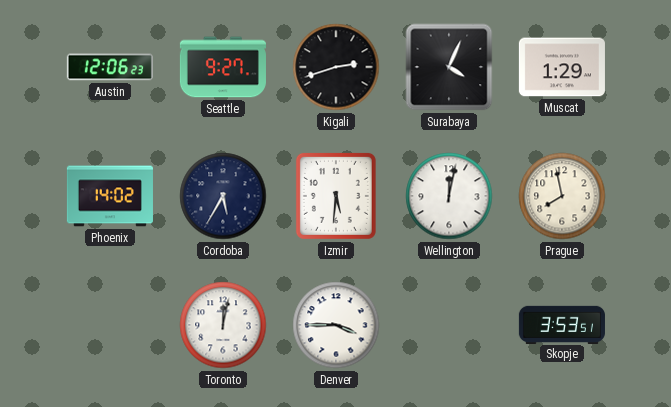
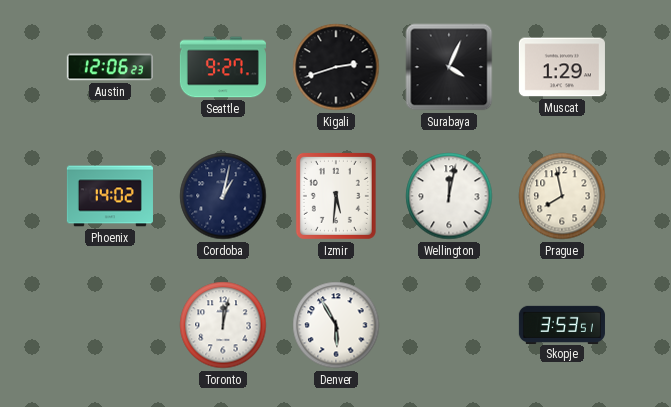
Cordoba: 5:35 -> 1:02 (223, 196)
Denver: 3:45 -> 5:55 (336, 325)
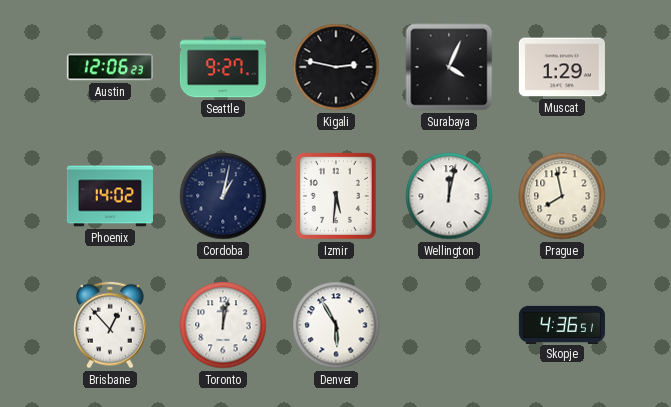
Kigali: 2:42 -> 2:47 (336, 67)
Brisbane: none -> 12:53 (110, 325)
Skopje: 3:53 -> 4:36 (562, 324)
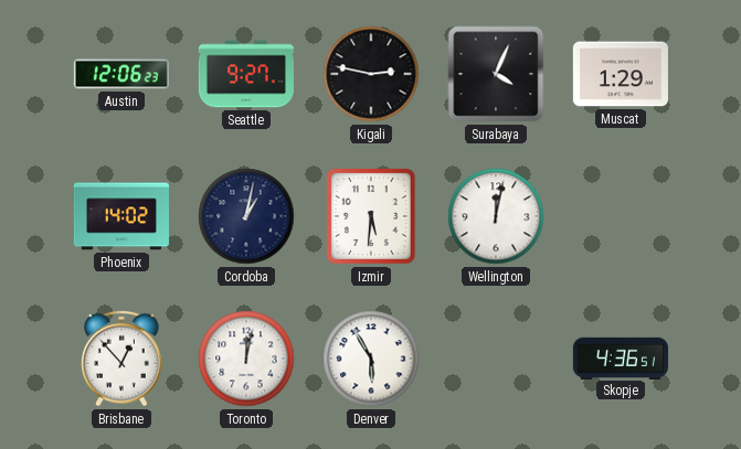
Prague: 7:58 -> none (562, 196)
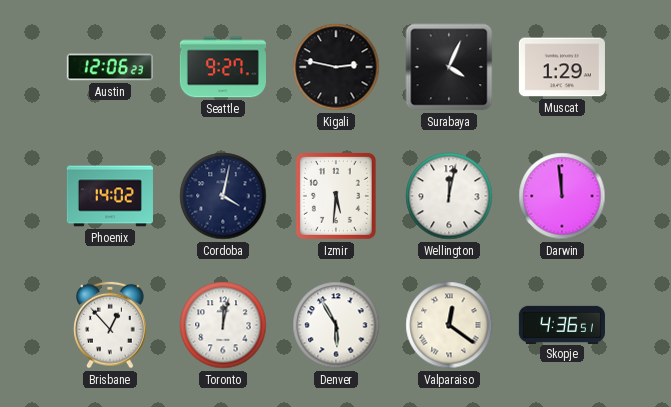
Cordoba: 1:02 -> 4:02 (223, 196)
Darwin: none -> 11:59 (562, 196)
Valparaiso: none -> 12:21 (449, 325)
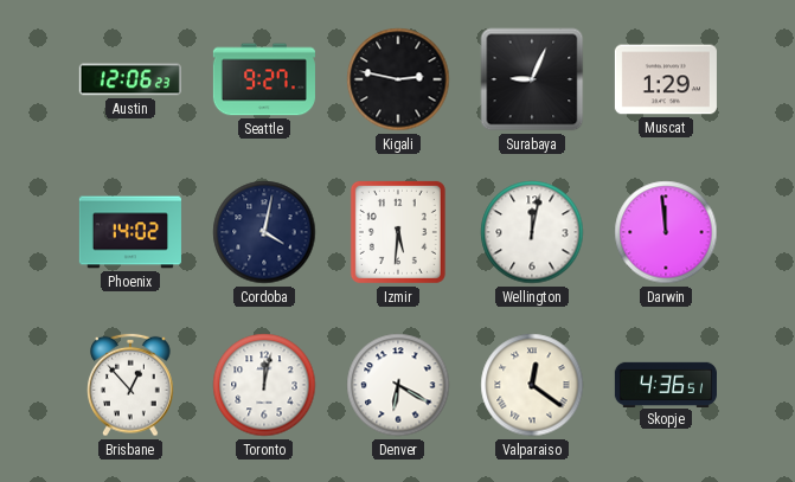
Surabaya: 4:04 -> 9:04 (532, 79)
Denver: 5:55 -> 6:20 (398, 385)
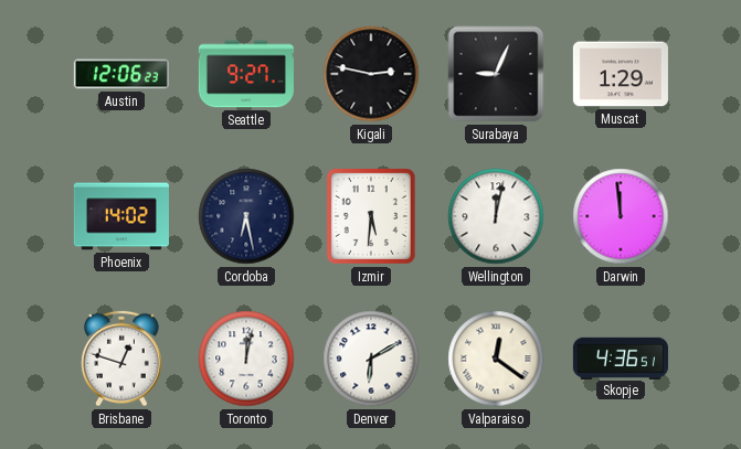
Cordoba: 4:02 -> 6:28 (246, 216)
Brisbane: 12:53 -> 12:48 (121, 359)
Denver: 6:20 -> 6:10 (371, 359)
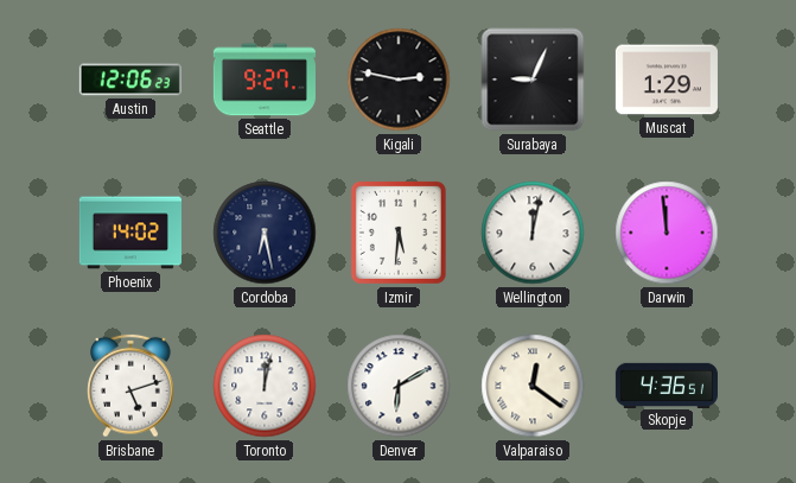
Brisbane: 12:48 -> 5:12 (130, 386)
